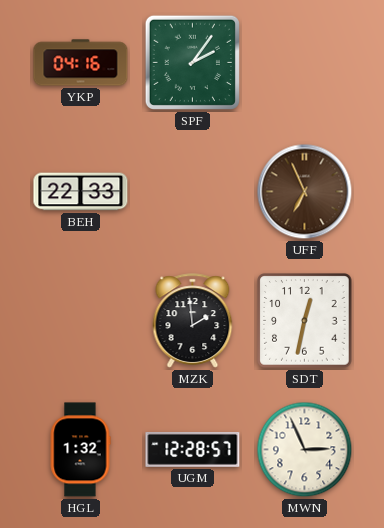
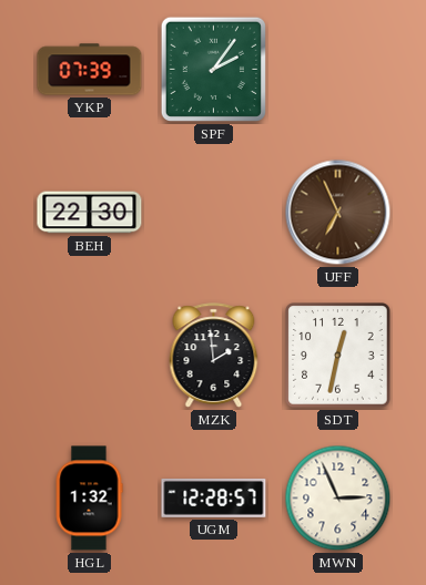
YKP: 04:16 -> 07:39 (90, 70)
BEH: 22:33 -> 22:30 (90, 213)
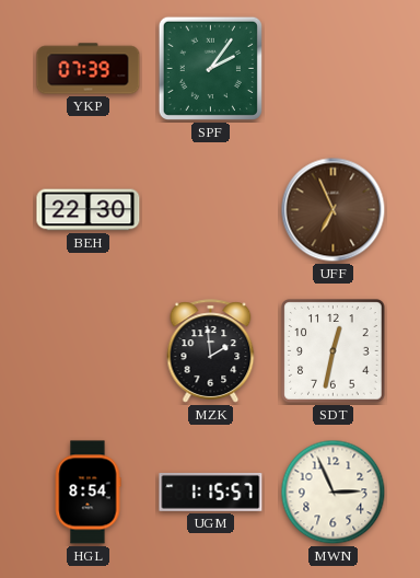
HGL: 1:32 -> 8:54 (87, 493)
UGM: 12:28 -> 1:15 (211, 492)
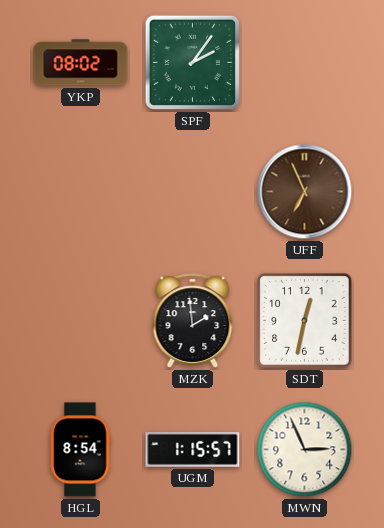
YKP: 07:39 -> 08:02 (81, 63)
BEH: 22:30 -> none (89, 210)
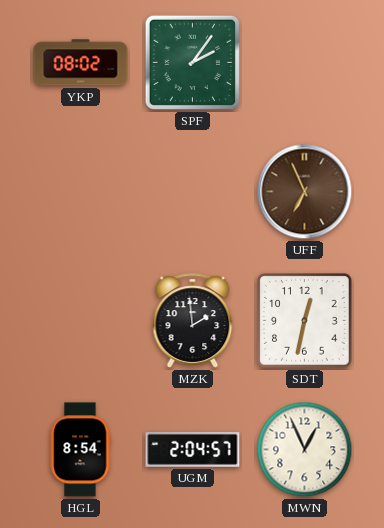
UGM: 1:15 -> 2:04 (193, 449)
MWN: 2:56 -> 12:56 (305, 450)
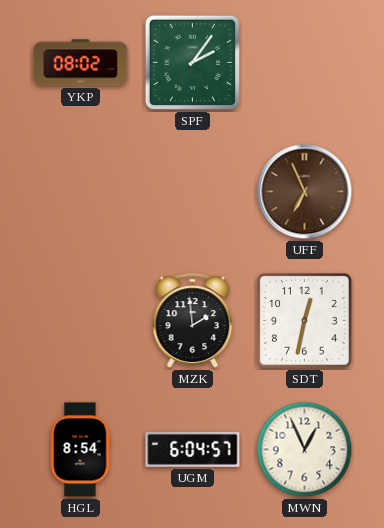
UGM: 2:04 -> 6:04 (193, 449)
